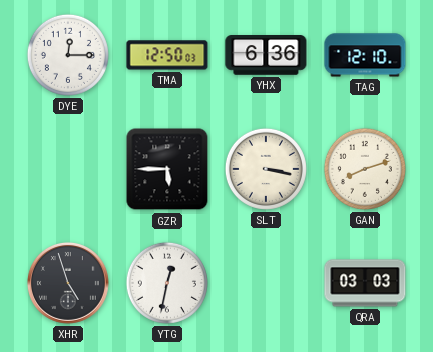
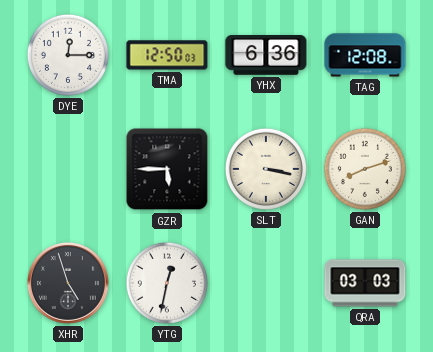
TAG: 12:10 -> 12:08 (365, 55)
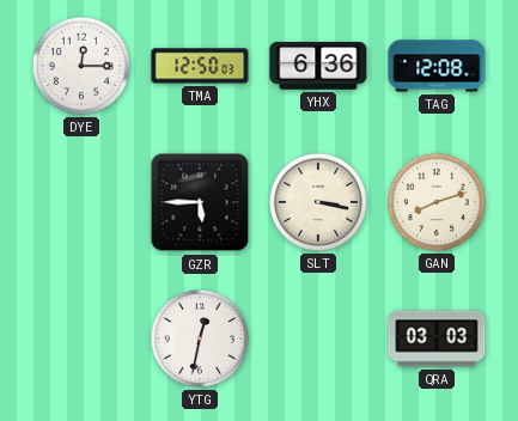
XHR: 4:57 -> none (68, 283)
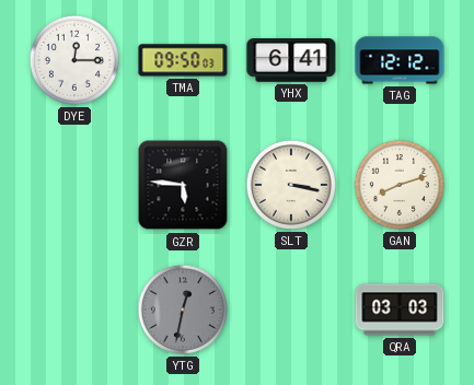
TMA: 12:50 -> 09:50 (183, 60)
YHX: 6:36 -> 6:41 (291, 60)
TAG: 12:08 -> 12:12 (400, 60)
GZR: 5:45 -> 5:46 (183, 185)
YTG dial: white -> grey (183, 310)
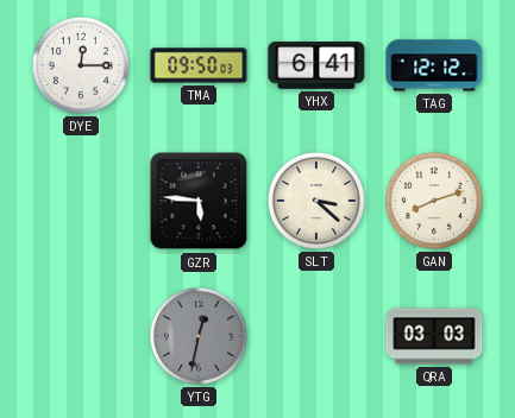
SLT: 3:17 -> 3:22 (316, 201)
